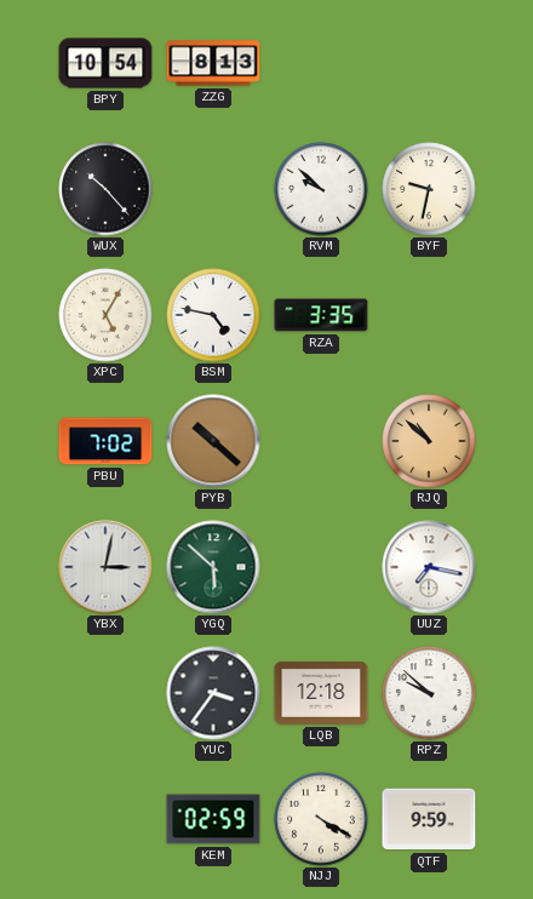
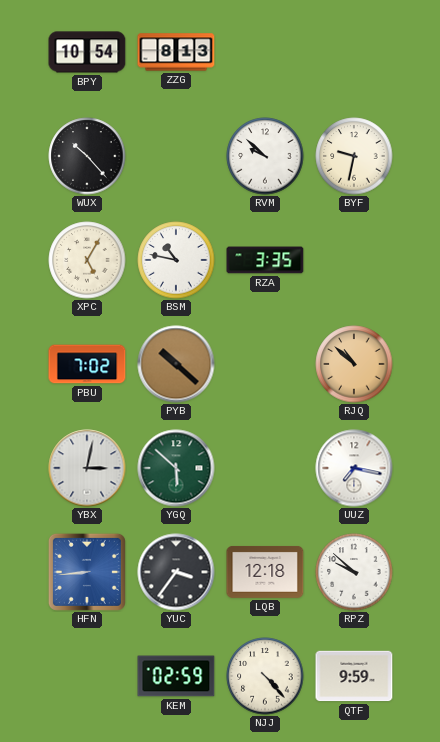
BSM: 4:47 -> 10:47 (176, 260)
HFN: none -> 8:44 (87, 572)
NJJ: 4:20 -> 4:23 (265, 676)
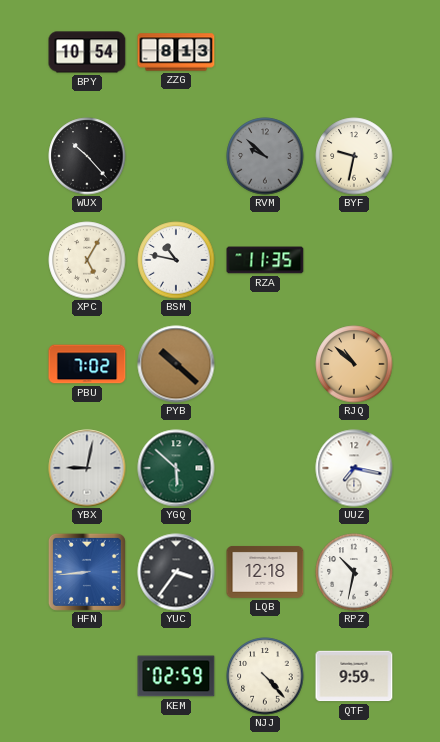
RVM dial: white -> grey (265, 156)
RZA: 3:35 -> 11:35 (265, 260)
YBX: 3:02 -> 9:02 (87, 468)
RPZ: 9:52 -> 10:32 (354, 572)
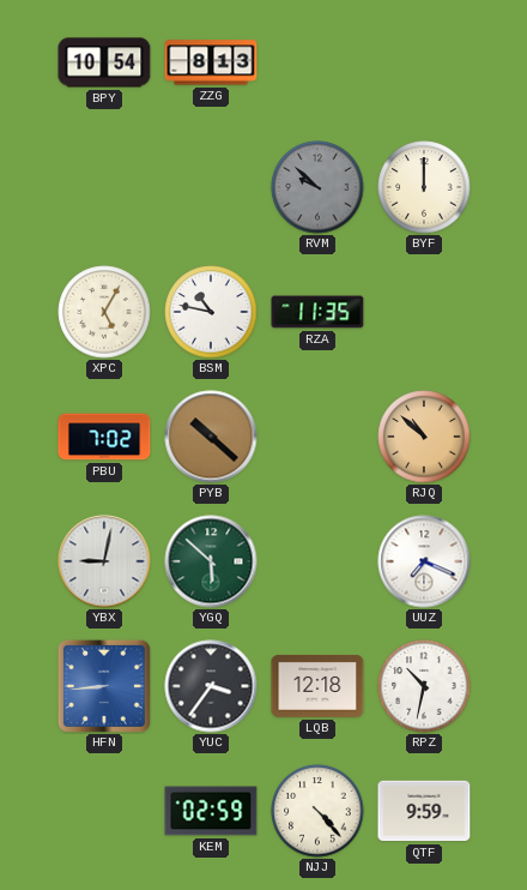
WUX: 10:23 -> none (87, 156)
BYF: 9:32 -> 12:00 (424, 187)
UUZ: 7:17 -> 7:19 (424, 561)
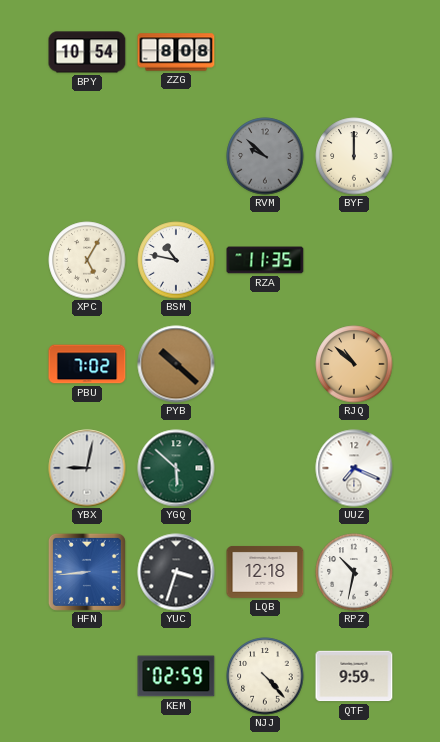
ZZG: 8:13 -> 8:08 (176, 52)
YUC: 3:36 -> 3:33 (176, 572)
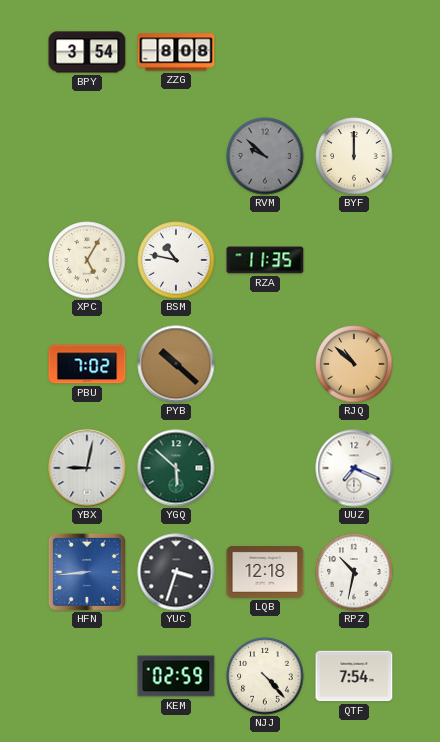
BPY: 10:54 -> 3:54 (87, 52)
QTF: 9:59 -> 7:54 (354, 676)
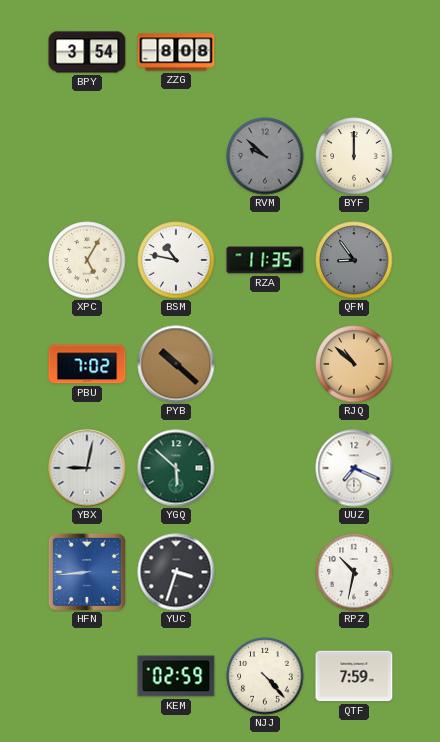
QFM: none -> 8:54 (354, 260)
LQB: 12:18 -> none (265, 572)
QTF: 7:54 -> 7:59 (354, 676)
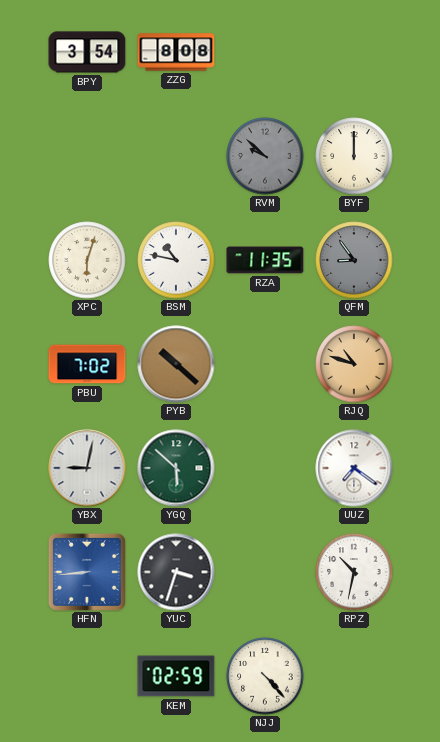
XPC: 5:05 -> 6:03 (87, 260)
RJQ: 10:52 -> 10:48 (354, 364)
UUZ: 7:19 -> 7:21 (354, 468)
QTF: 7:59 -> none (354, 676)
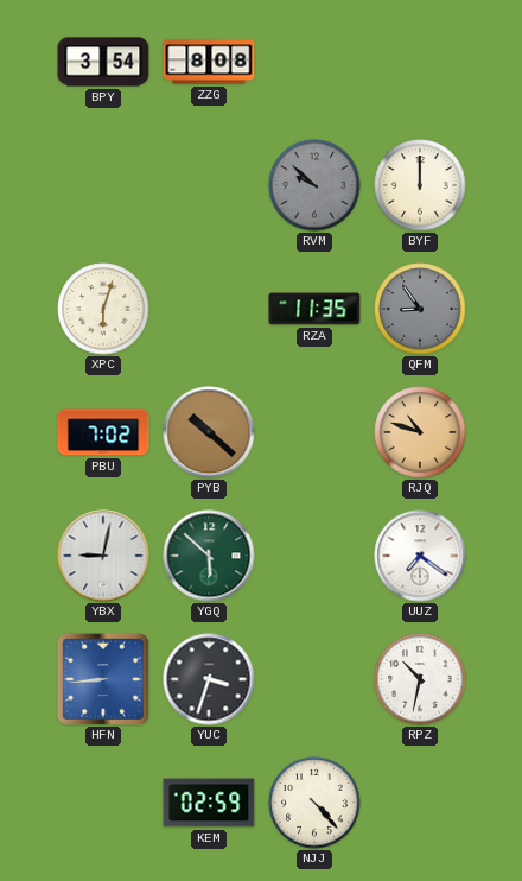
BSM: 10:47 -> none (176, 260)
